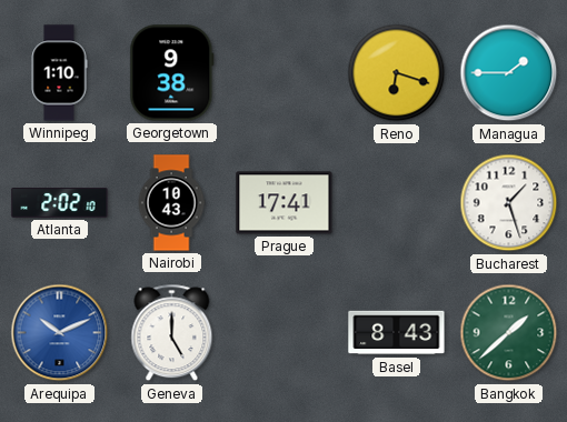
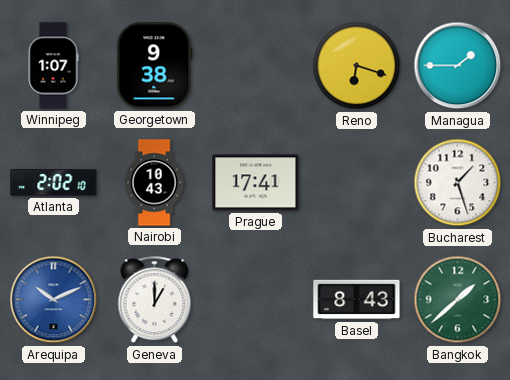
Winnipeg: 1:10 -> 1:07 (53, 66)
Geneva: 5:00 -> 1:00 (155, 300)
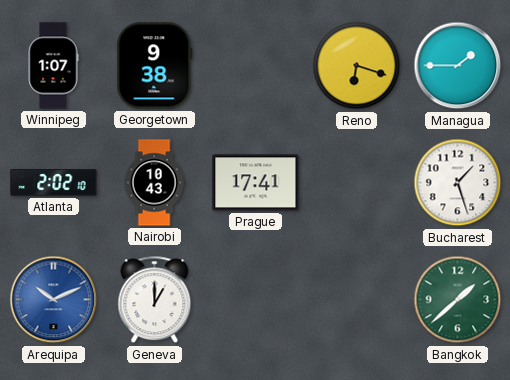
Basel: 8:43 -> none (357, 300)
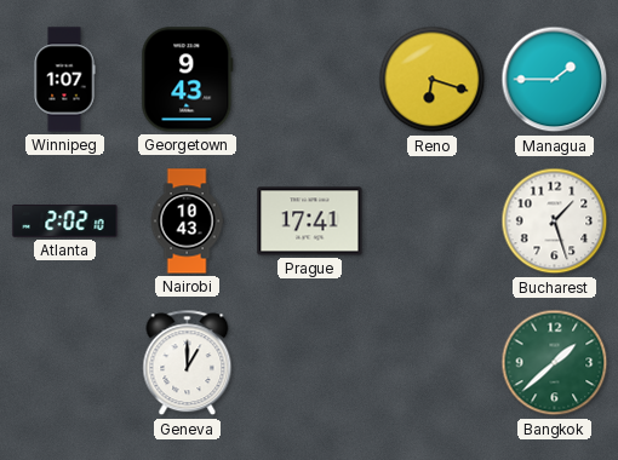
Georgetown: 9:38 -> 9:43 (188, 80)
Arequipa: 10:11 -> none (54, 300)
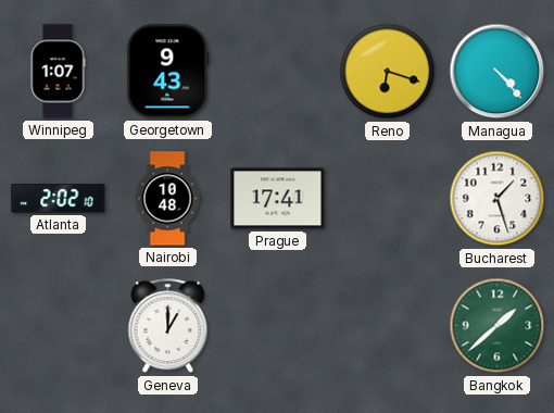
Managua: 1:45 -> 4:23 (498, 72)
Nairobi: 10:43 -> 10:48 (167, 199)
